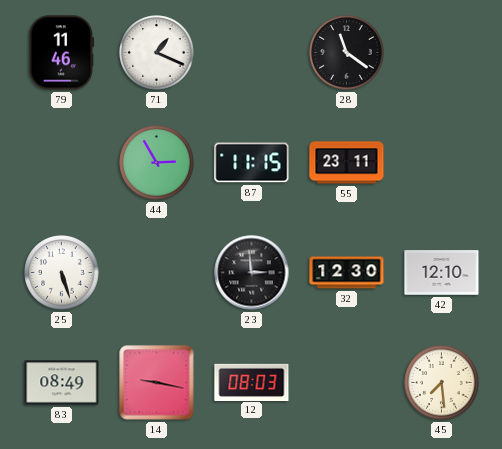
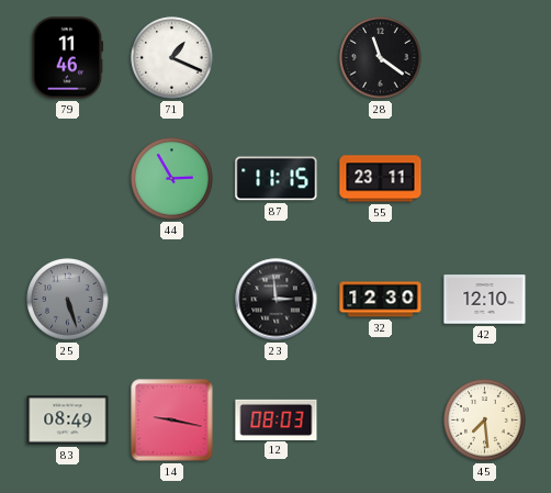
25 dial: white -> grey (68, 300)
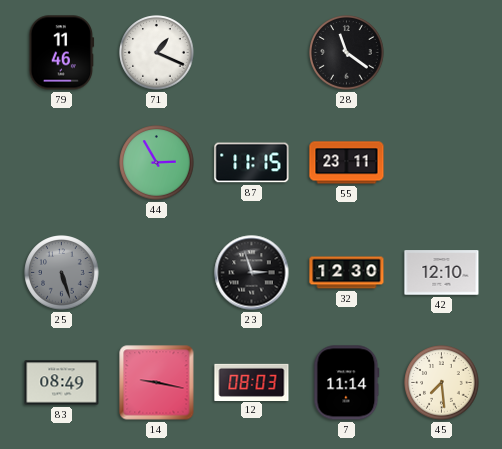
23: 2:59 -> 2:57 (252, 273)
7: none -> 11:14 (347, 383)
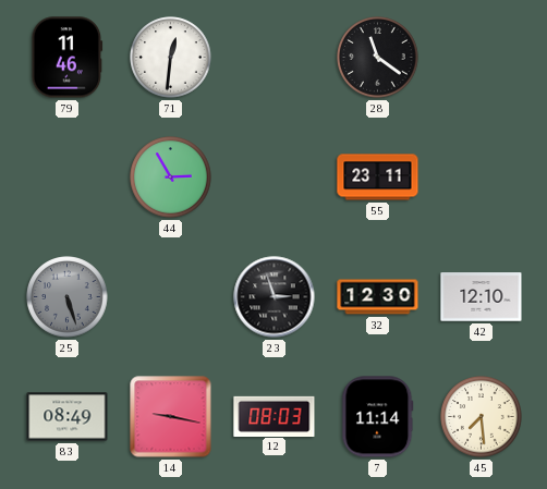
71: 1:19 -> 12:31 (171, 58)
87: 11:15 -> none (252, 163)
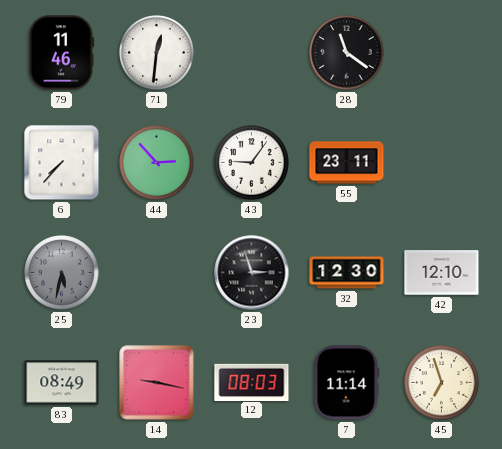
6: none -> 7:37 (62, 163)
44: 2:55 -> 2:53 (157, 163)
43: none -> 9:06 (252, 163)
25: 5:27 -> 5:32 (62, 273)
45: 7:29 -> 6:57 (442, 383)
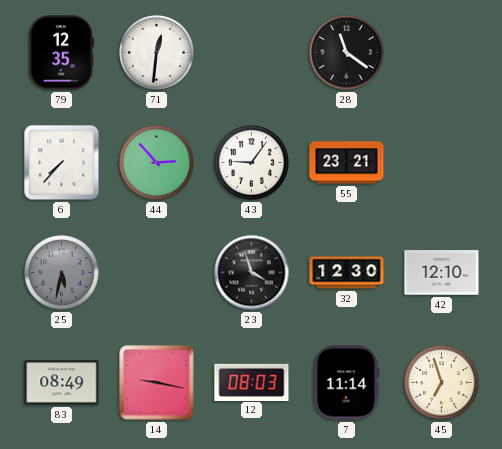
79: 11:46 -> 12:35 (62, 53)
55: 23:11 -> 23:21 (347, 163)
23: 2:57 -> 3:57 (252, 273)
